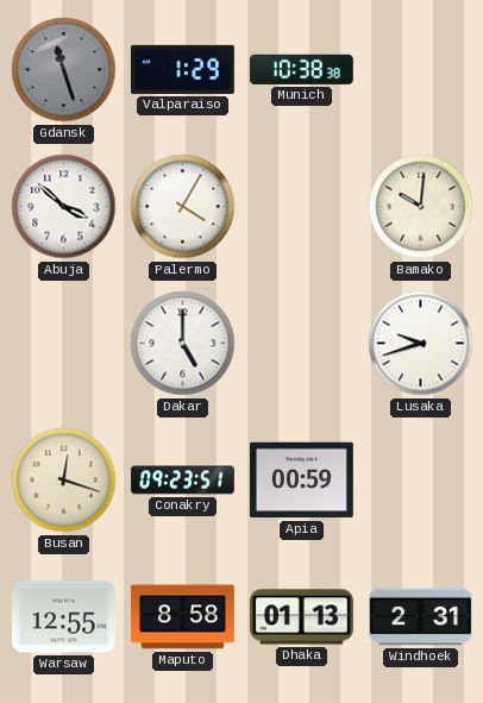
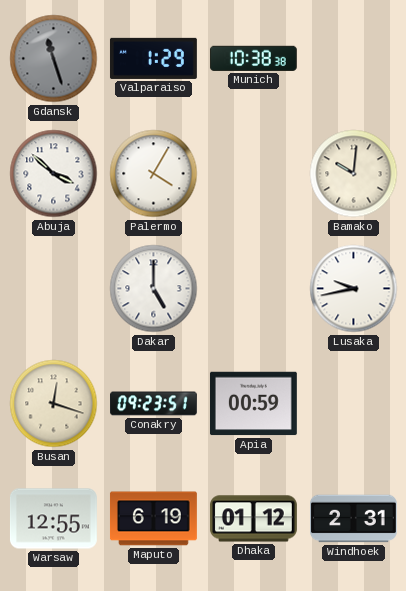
Lusaka: 9:42 -> 9:43 (354, 289)
Maputo: 8:58 -> 6:19 (153, 519)
Dhaka: 01:13 -> 01:12 (253, 519)
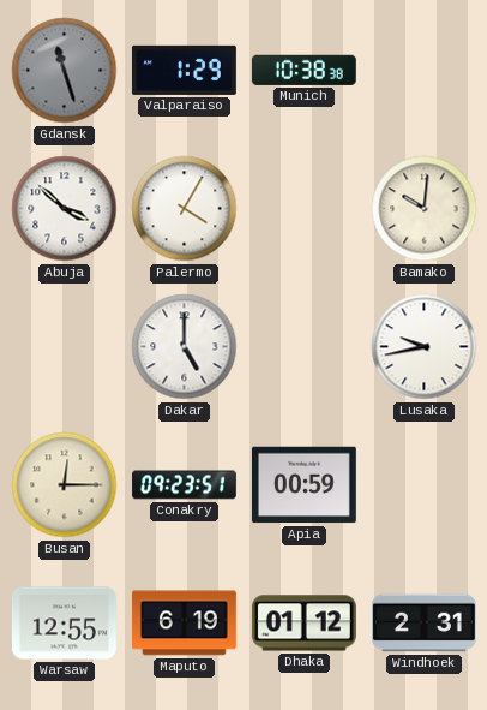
Busan: 12:18 -> 12:15 (65, 485)
